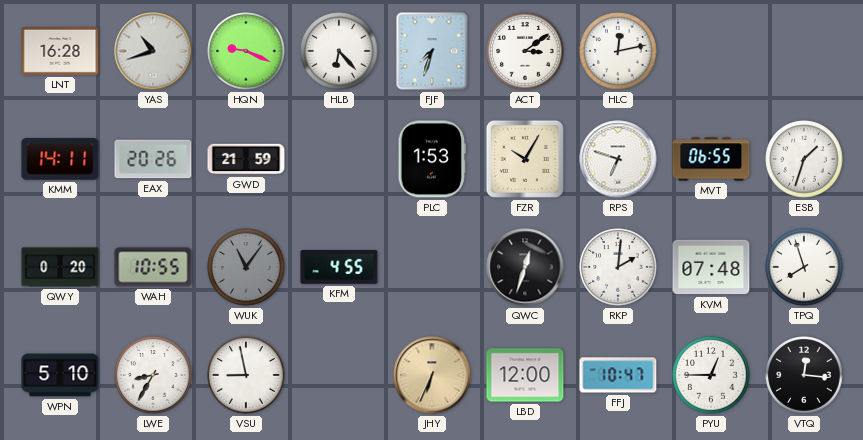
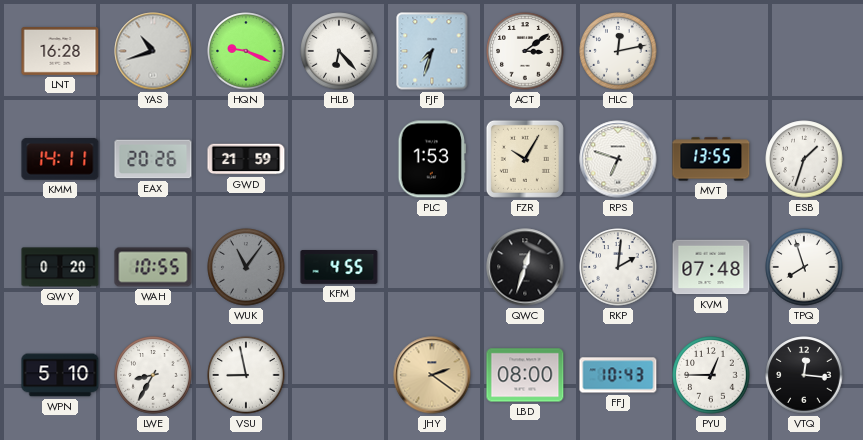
MVT: 06:55 -> 13:55 (711, 159)
JHY: 6:34 -> 2:21 (432, 375)
LBD: 12:00 -> 08:00 (525, 375)
FFJ: 10:47 -> 10:43 (618, 375)
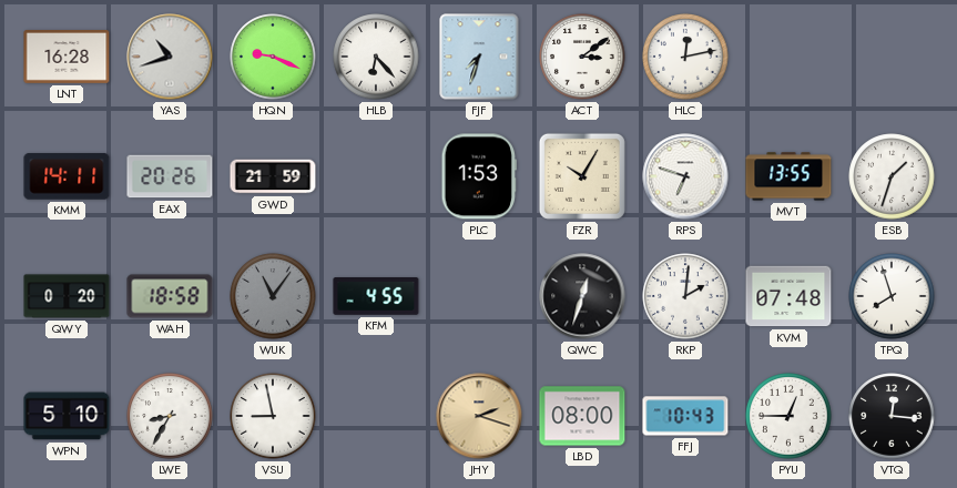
WAH: 10:55 -> 18:58 (170, 296)
JHY: 2:21 -> 2:18 (479, 416)
